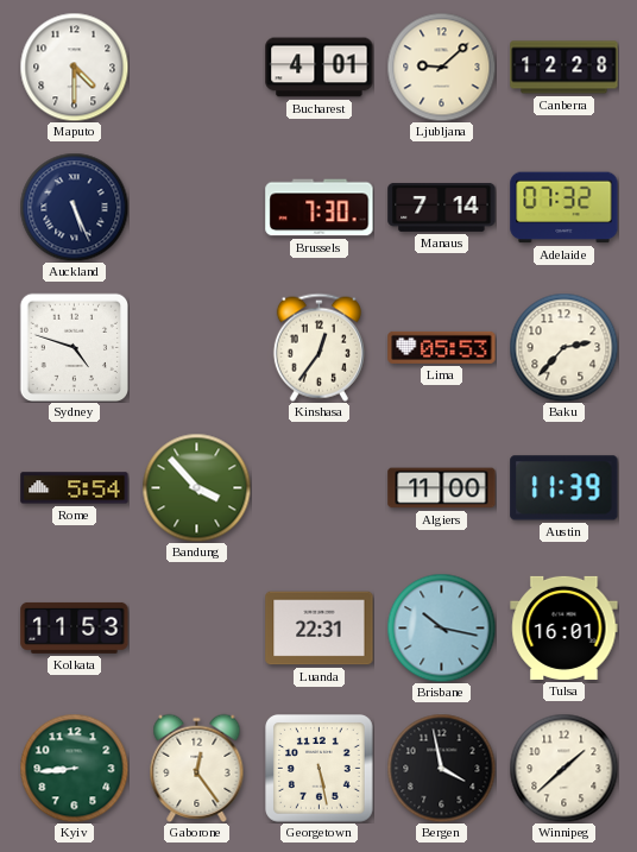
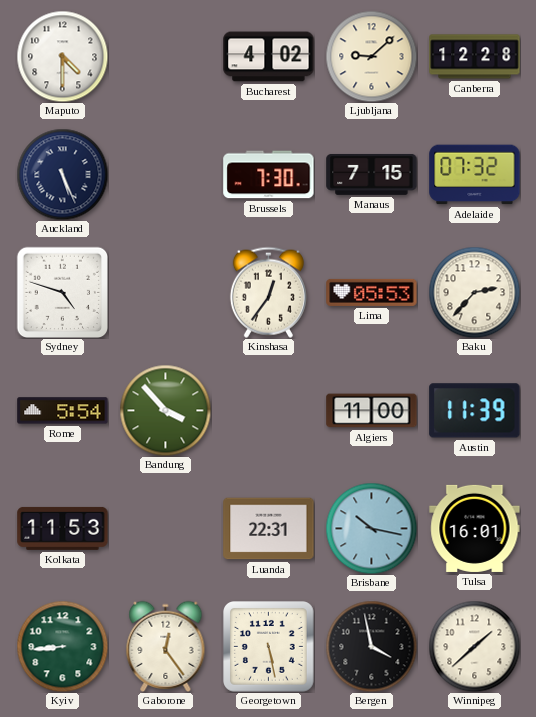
Bucharest: 4:01 -> 4:02 (269, 57)
Manaus: 7:14 -> 7:15 (372, 174)
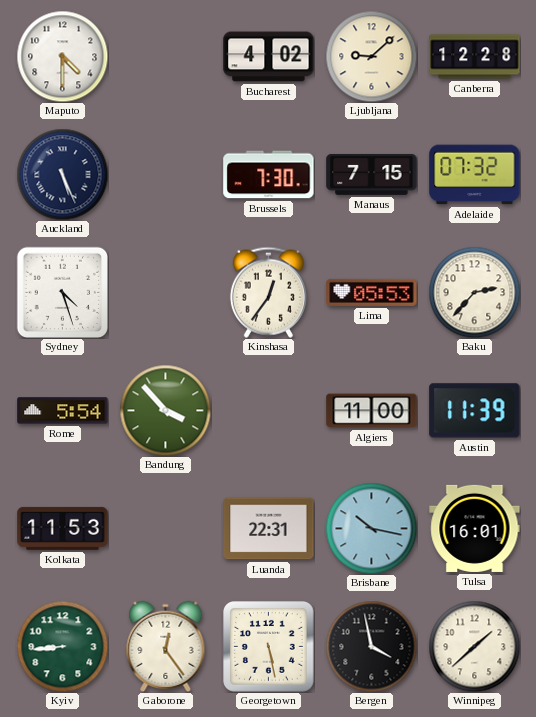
Sydney: 4:48 -> 4:27 (62, 292)
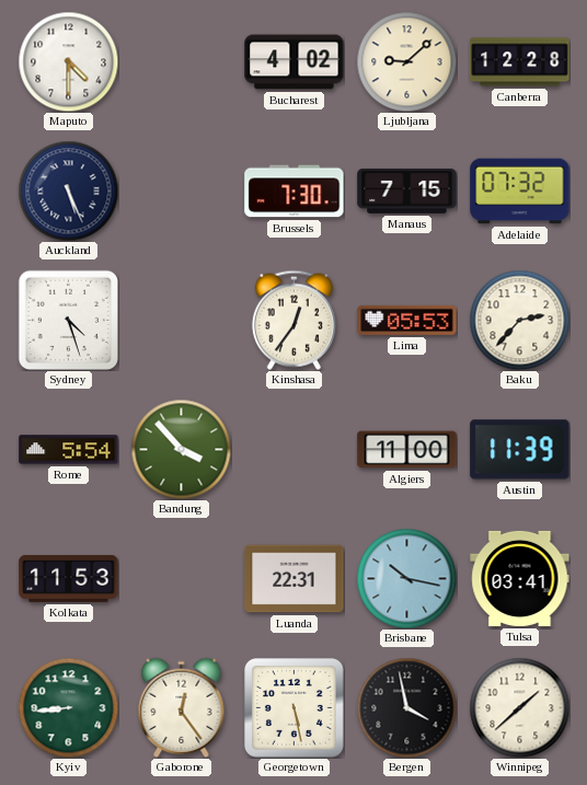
Tulsa: 16:01 -> 03:41 (520, 578)
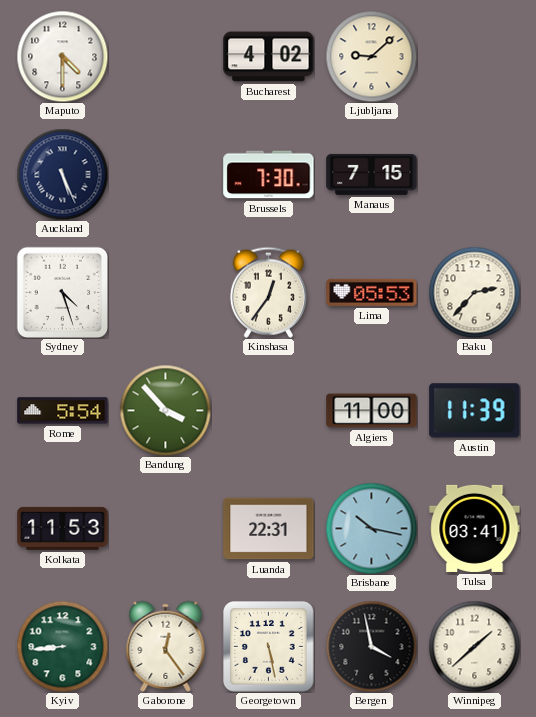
Canberra: 12:28 -> none (520, 62)
Adelaide: 07:32 -> none (520, 192)
